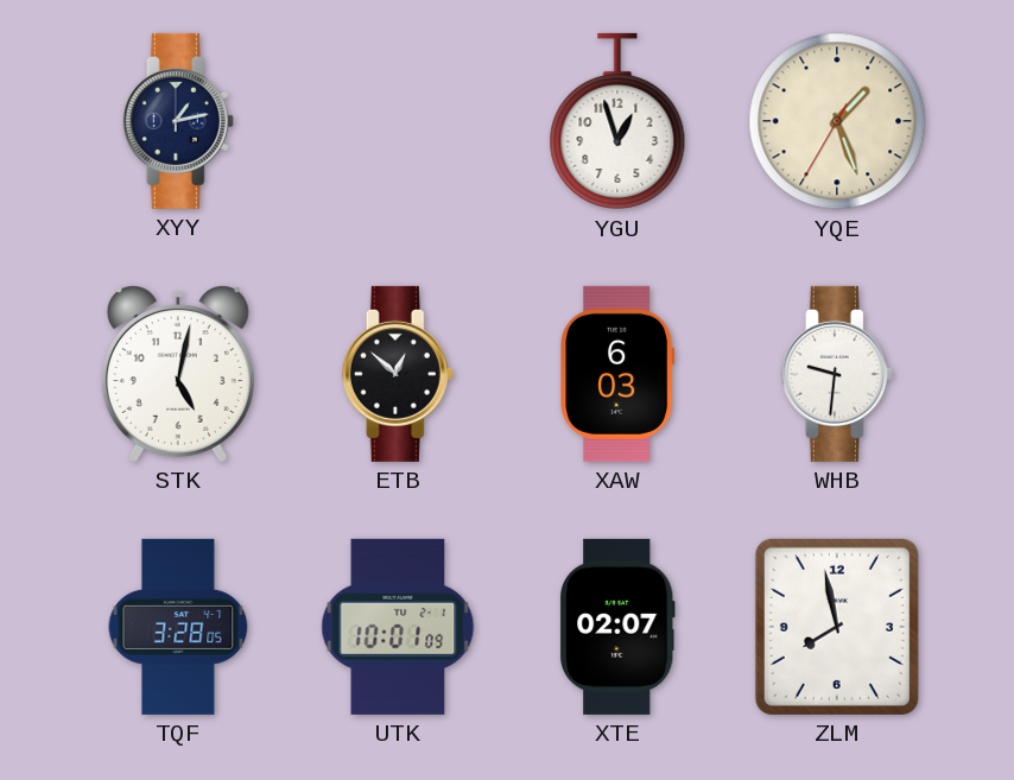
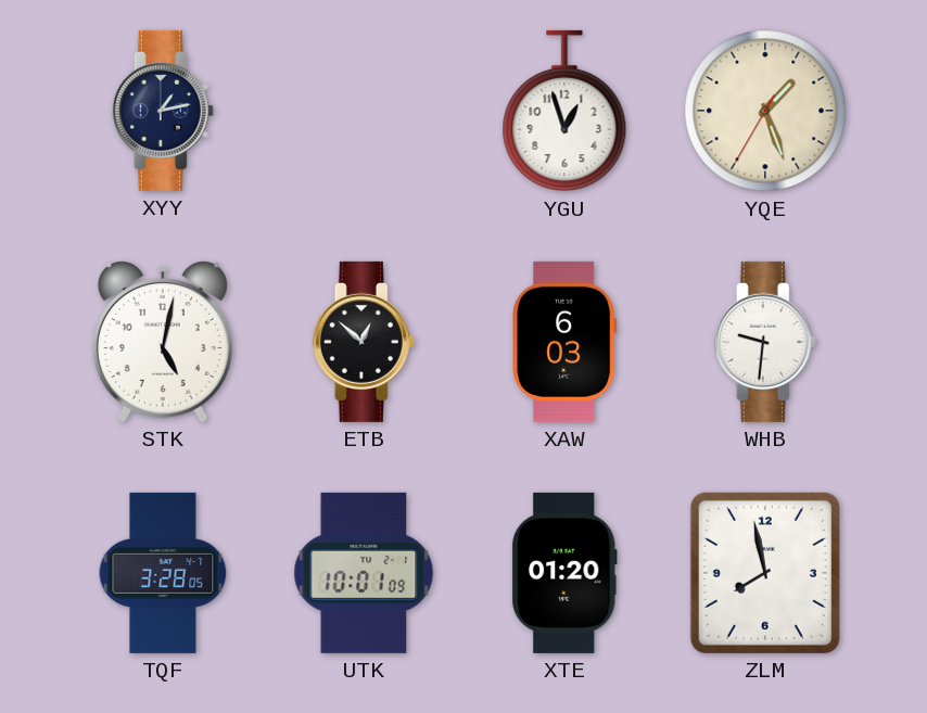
XTE: 02:07 -> 01:20 (564, 573)
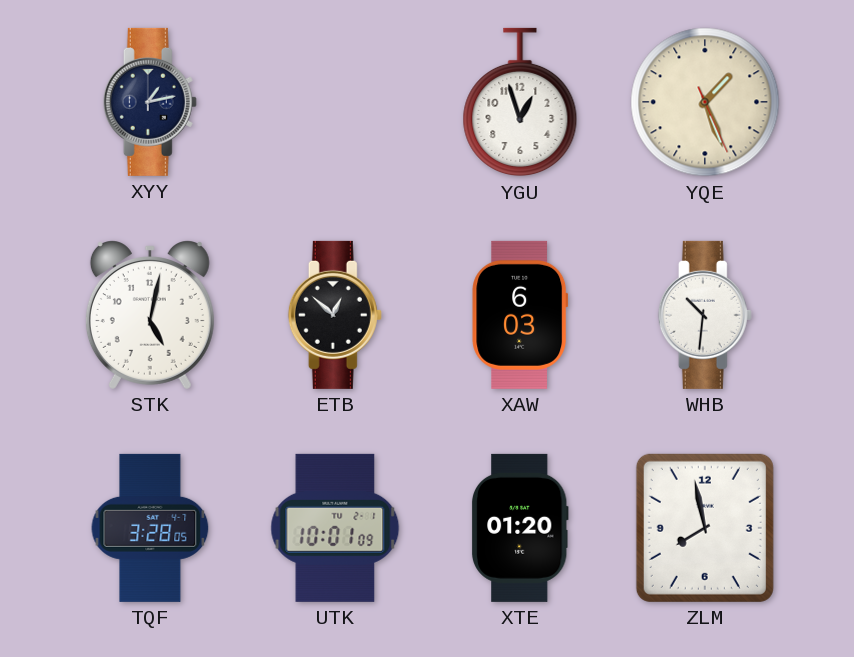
YQE: 1:26:35 -> 1:26:26 (705, 102)
WHB: 9:31 -> 10:31 (705, 315)
